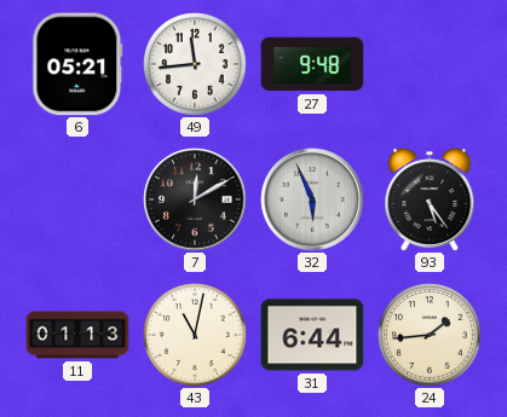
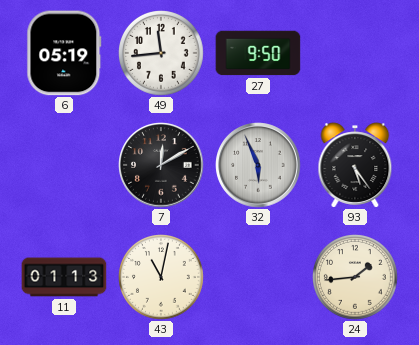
6: 05:21 -> 05:19 (64, 53)
27: 9:48 -> 9:50 (258, 53)
31: 6:44 -> none (312, 335)
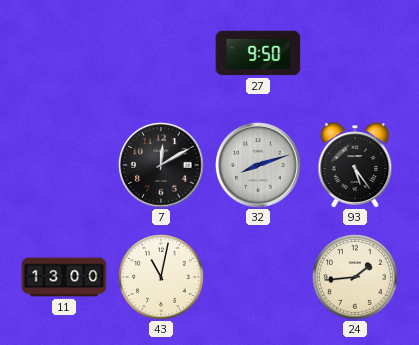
6: 05:19 -> none (64, 53)
49: 11:44 -> none (162, 54)
32: 5:56 -> 8:12 (258, 165)
11: 01:13 -> 13:00 (64, 277)
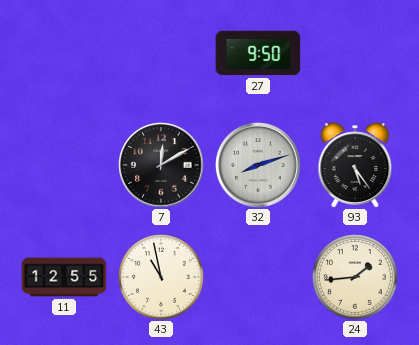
11: 13:00 -> 12:55 (64, 277)
43: 11:02 -> 10:58 (162, 278)
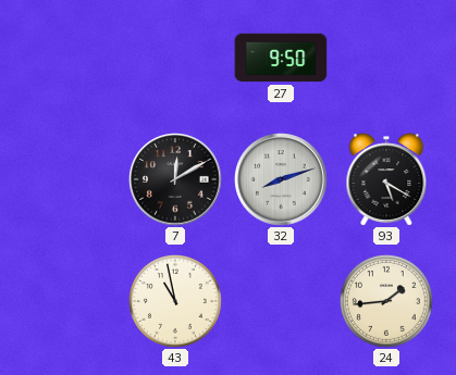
93: 5:24 -> 5:20 (386, 179)
11: 12:55 -> none (64, 277)
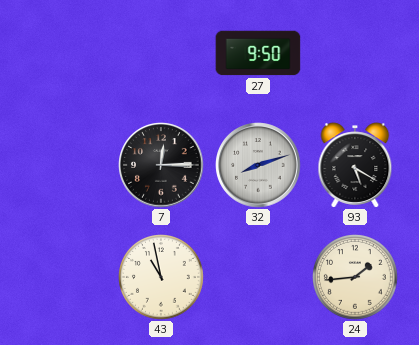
7: 12:10 -> 12:15 (161, 165)
